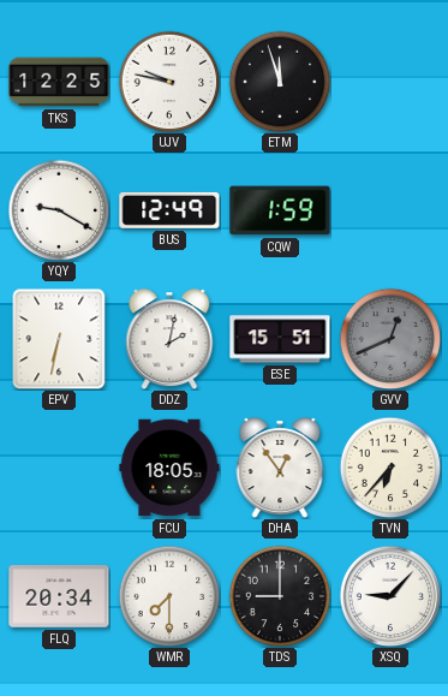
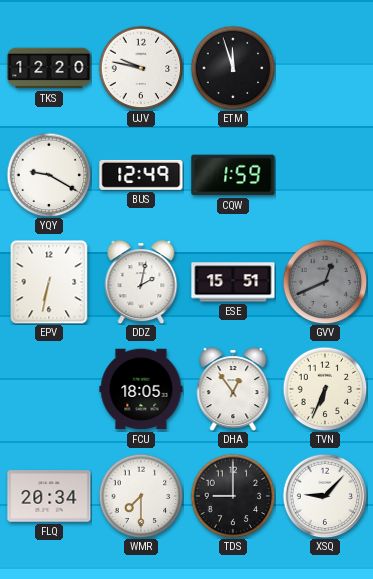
TKS: 12:25 -> 12:20 (49, 68)
TVN: 6:37 -> 6:34 (325, 389)
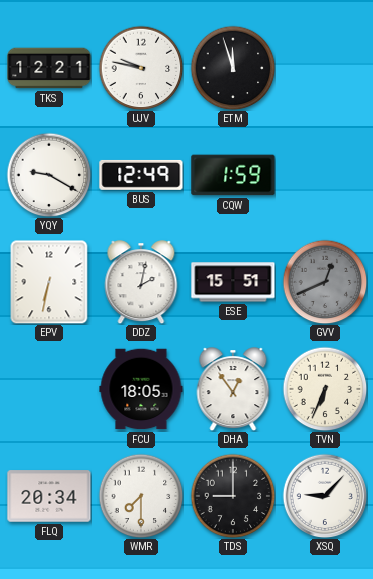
TKS: 12:20 -> 12:21 (49, 68)
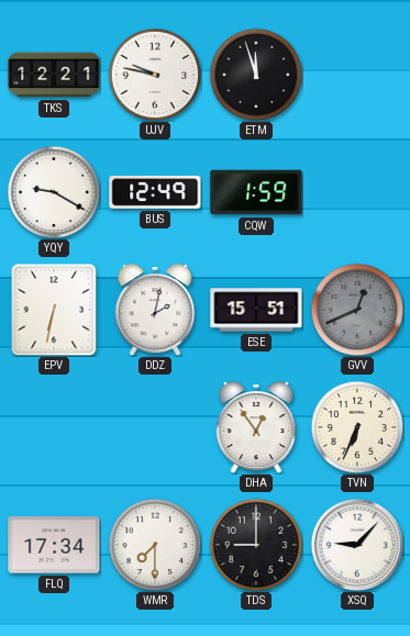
FCU: 18:05 -> none (141, 389)
FLQ: 20:34 -> 17:34 (54, 545)
